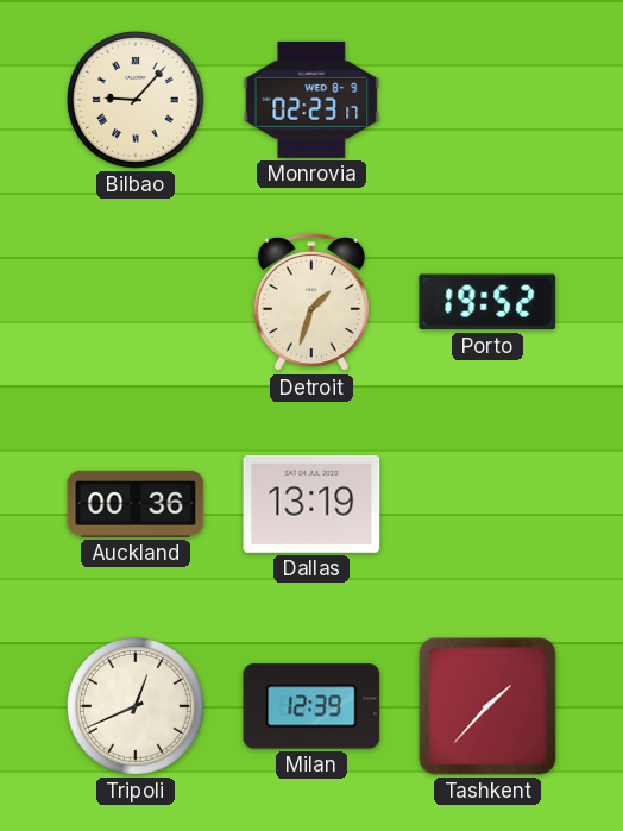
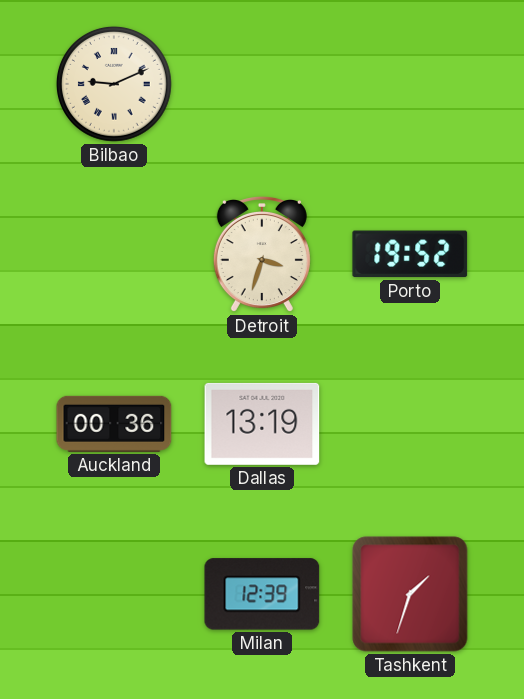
Bilbao: 9:07 -> 9:11 (114, 84)
Monrovia: 02:23 -> none (311, 100)
Detroit: 1:33 -> 3:33 (262, 255)
Tripoli: 12:41 -> none (136, 706)
Tashkent: 1:37 -> 1:33 (410, 594)
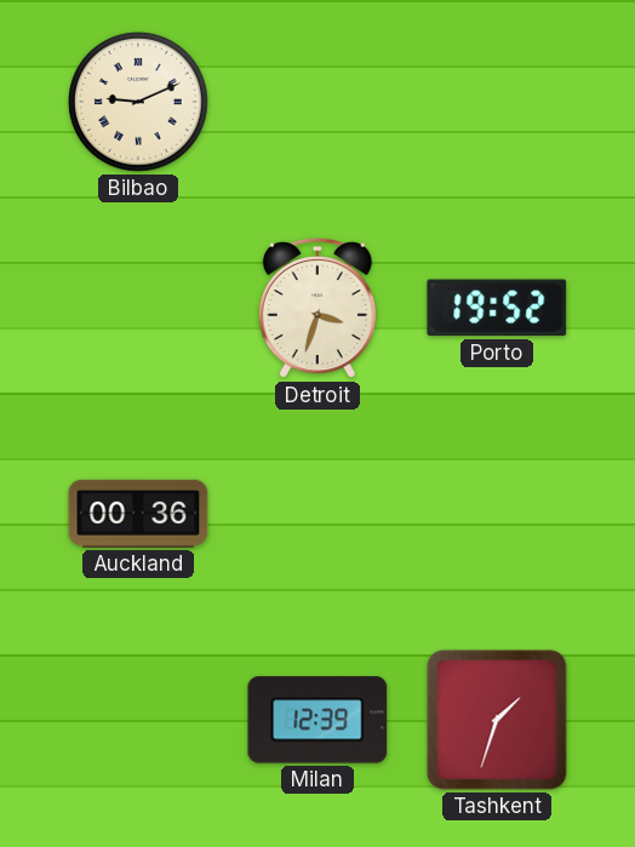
Dallas: 13:19 -> none (262, 424)
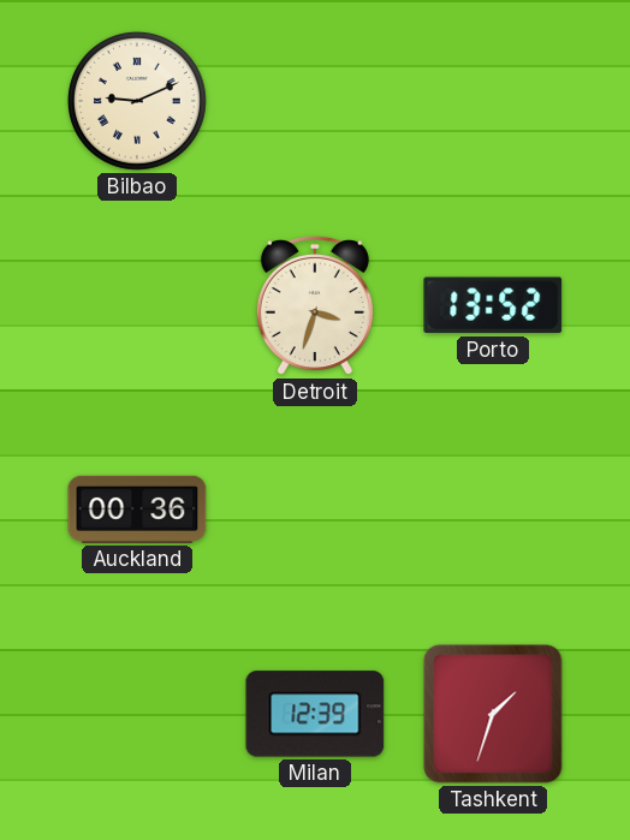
Porto: 19:52 -> 13:52 (493, 305)
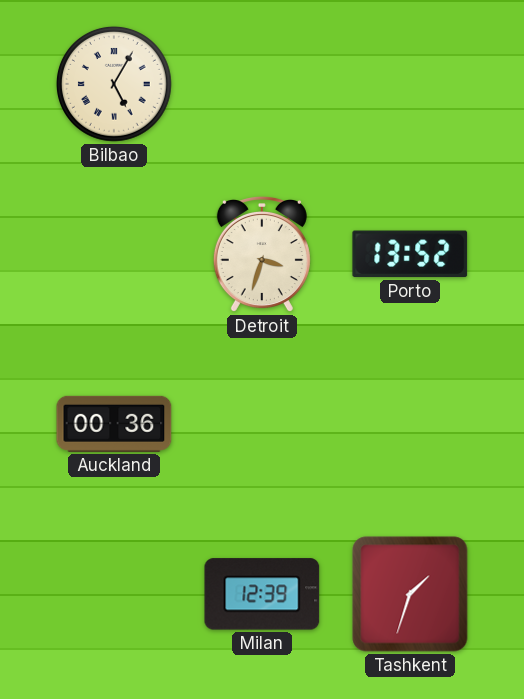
Bilbao: 9:11 -> 5:05 (114, 84)
